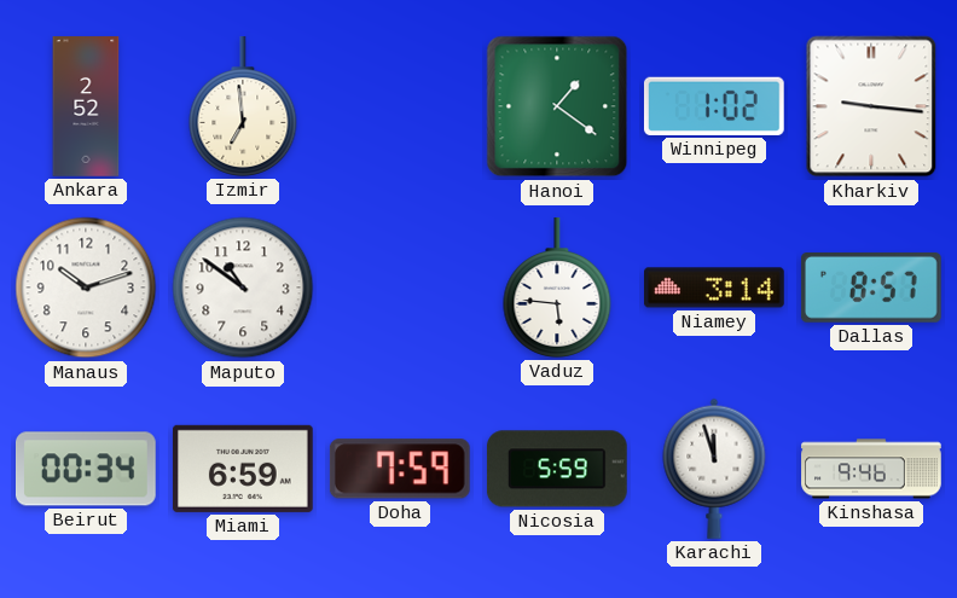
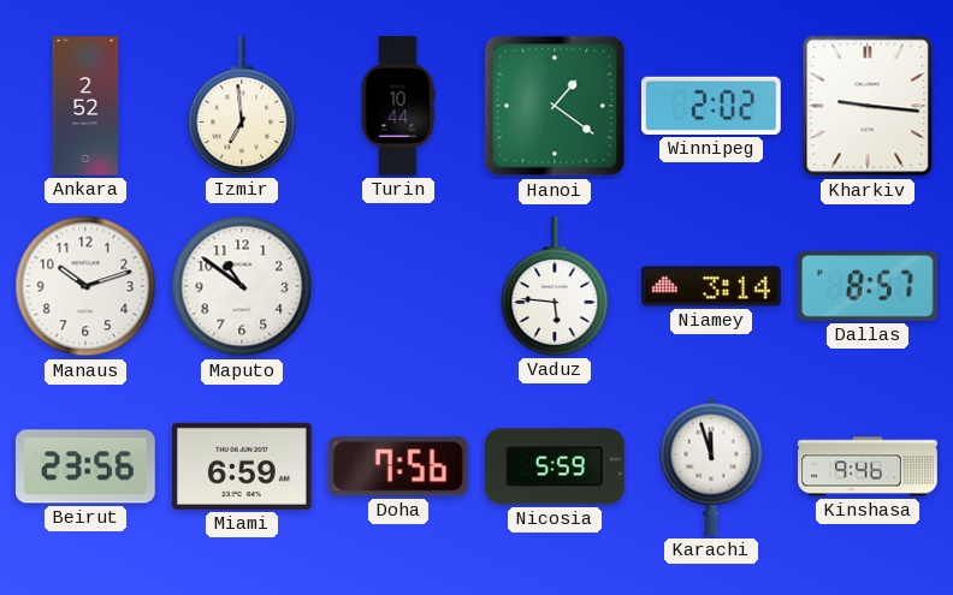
Turin: none -> 10:44 (398, 106)
Winnipeg: 1:02 -> 2:02 (711, 106)
Beirut: 00:34 -> 23:56 (87, 466)
Doha: 7:59 -> 7:56 (398, 466)
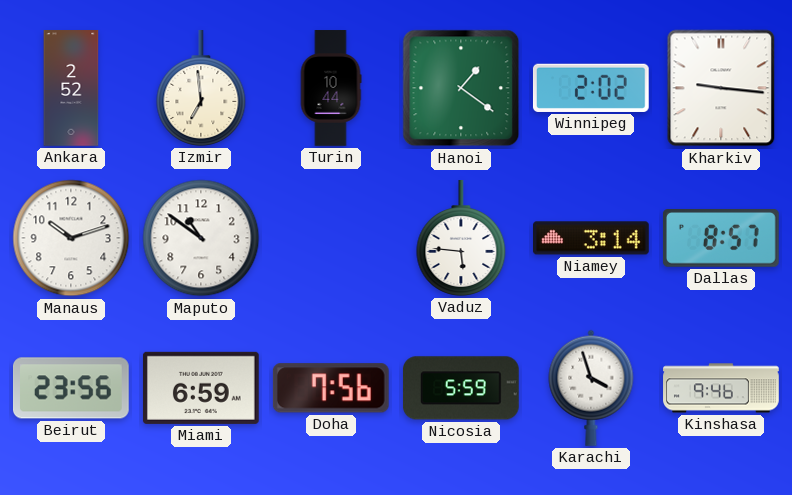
Karachi: 11:57 -> 3:57 (591, 388)
